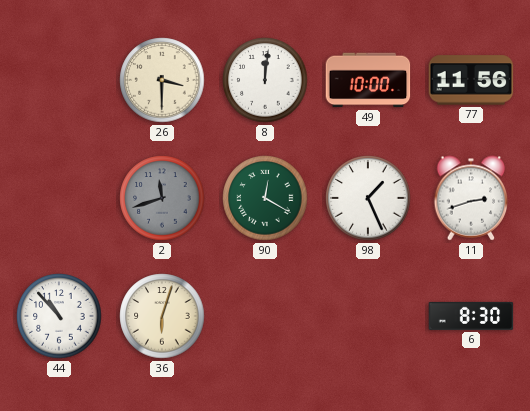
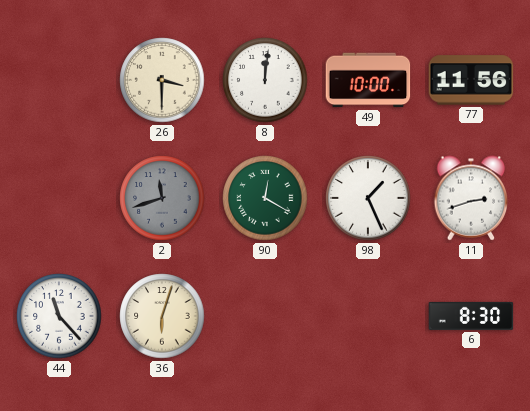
44: 10:53 -> 11:23 (59, 316)
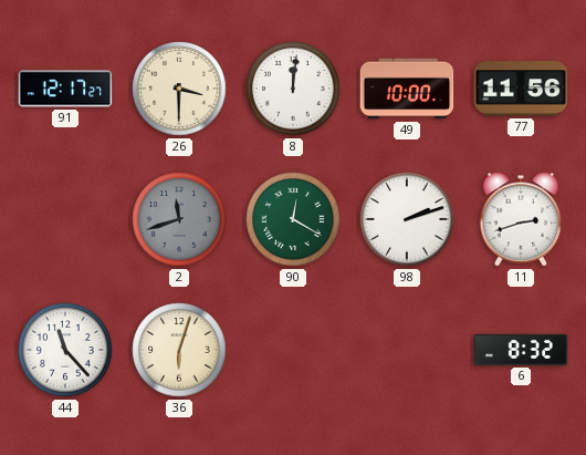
91: none -> 12:17 (65, 89)
98: 1:26 -> 2:12 (407, 219)
6: 8:30 -> 8:32 (521, 350)
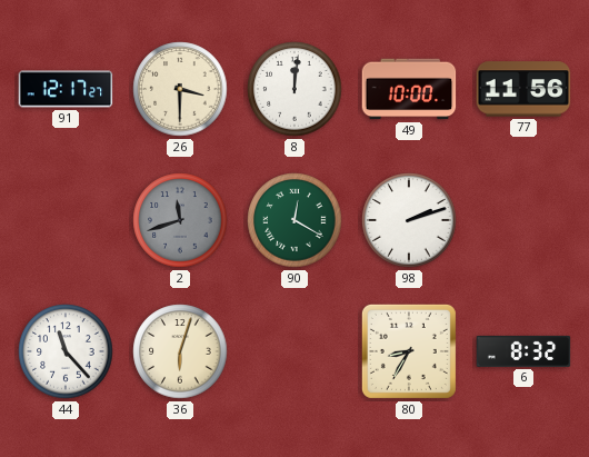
11: 2:42 -> none (521, 219)
80: none -> 8:35 (409, 351)
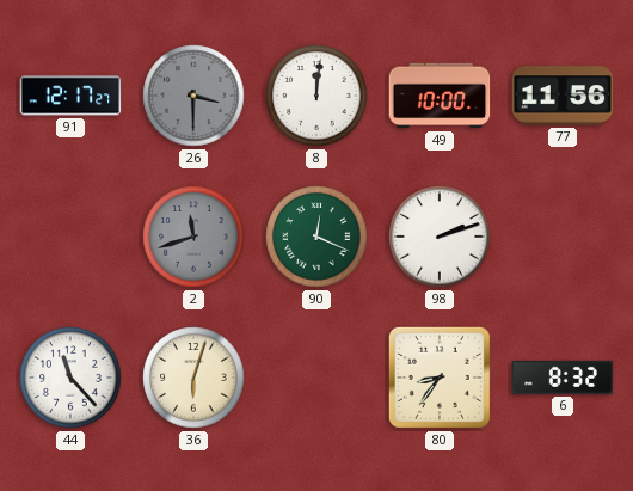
26 dial: cream -> grey (193, 96)
90: 12:20 -> 12:19 (316, 237)
80: 8:35 -> 8:36 (440, 378)
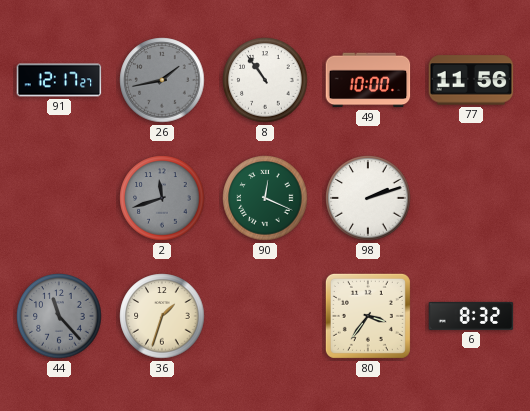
26: 3:30 -> 1:43 (162, 80)
8: 12:01 -> 10:54 (265, 80)
44 dial: white -> grey (59, 316)
36: 6:03 -> 1:33 (162, 316)
80: 8:36 -> 3:36 (368, 316)
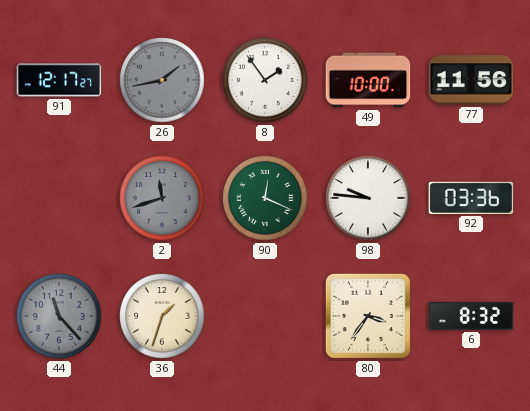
8: 10:54 -> 1:54 (265, 80)
98: 2:12 -> 9:46 (368, 198)
92: none -> 03:36 (471, 198)
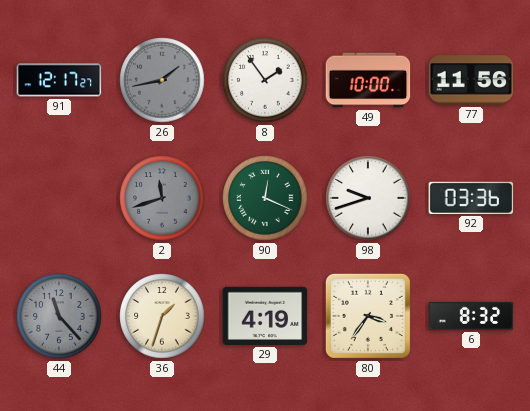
98: 9:46 -> 9:42 (368, 198)
29: none -> 4:19 (265, 316)
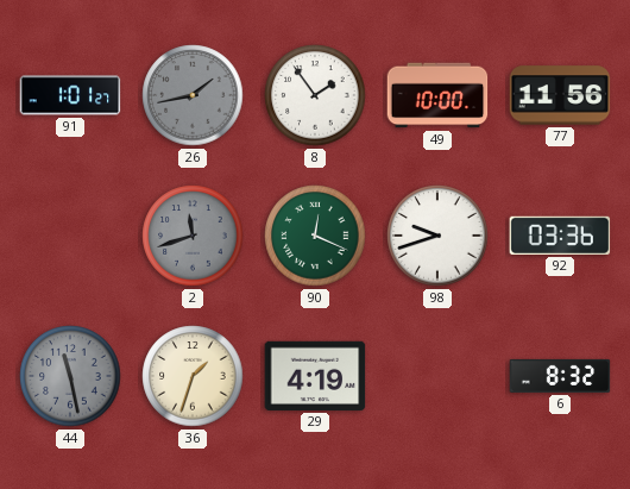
91: 12:17 -> 1:01 (70, 95)
44: 11:23 -> 11:28 (70, 376)
80: 3:36 -> none (368, 316)
